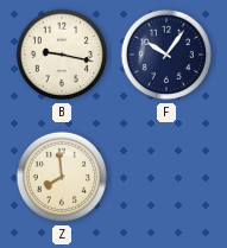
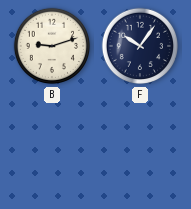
B: 9:17 -> 9:12 (52, 46)
Z: 7:59 -> none (62, 177)
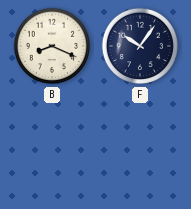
B: 9:12 -> 8:19 (52, 46)
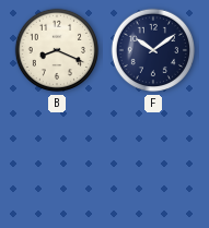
F: 10:06 -> 10:09 (153, 50)
